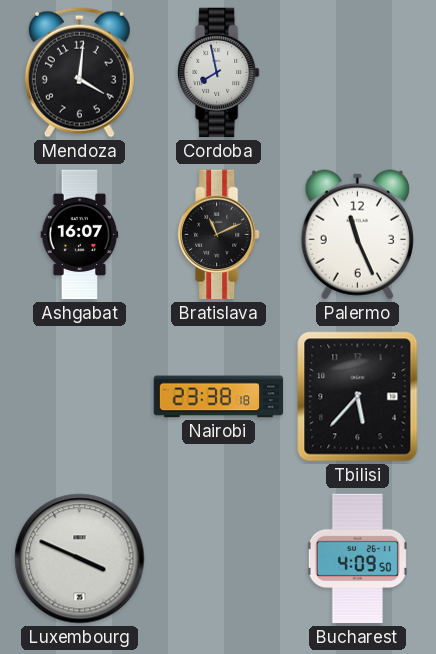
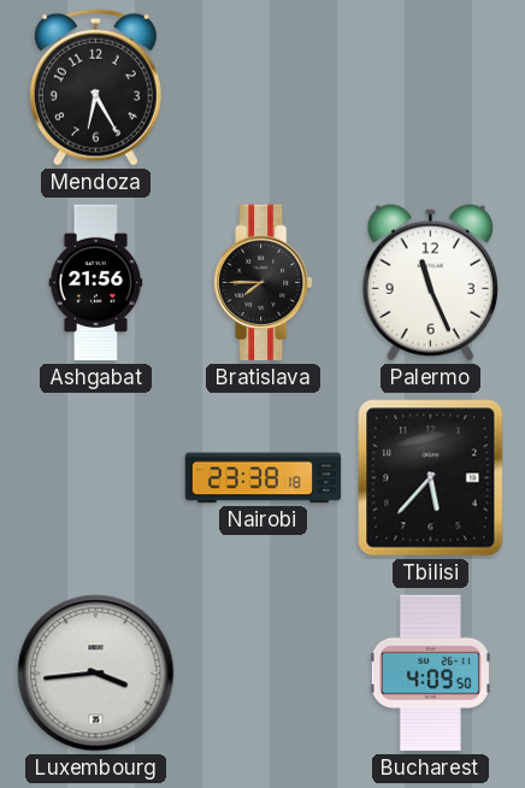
Mendoza: 4:01 -> 6:25 (95, 87)
Cordoba: 7:58 -> none (219, 73)
Ashgabat: 16:07 -> 21:56 (96, 283)
Bratislava: 11:11 -> 7:45 (264, 283)
Luxembourg: 3:49 -> 3:44 (96, 674)
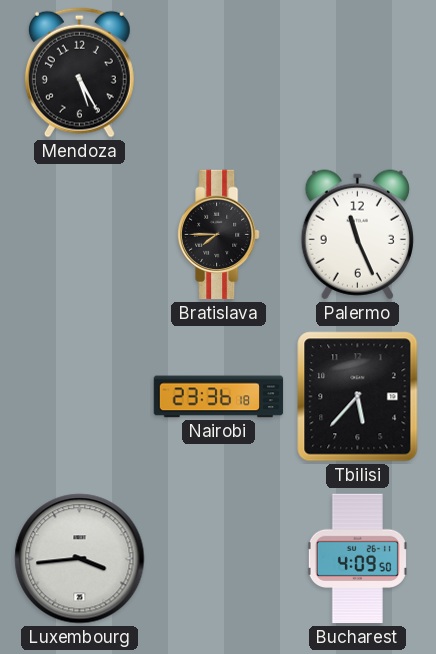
Mendoza: 6:25 -> 5:25 (79, 72)
Ashgabat: 21:56 -> none (96, 283)
Nairobi: 23:38 -> 23:36 (219, 397)
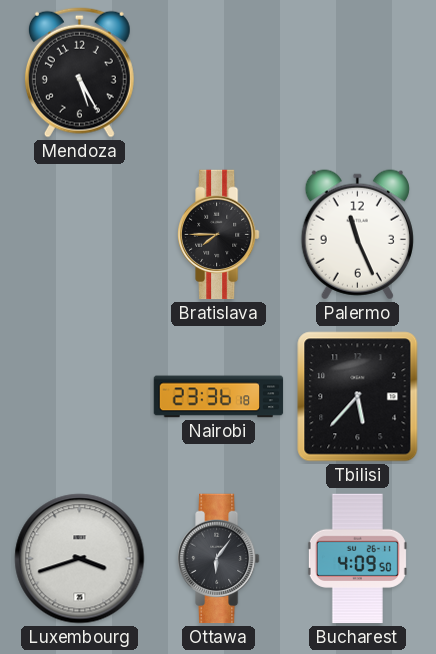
Luxembourg: 3:44 -> 3:42 (80, 559)
Ottawa: none -> 6:06 (219, 559)
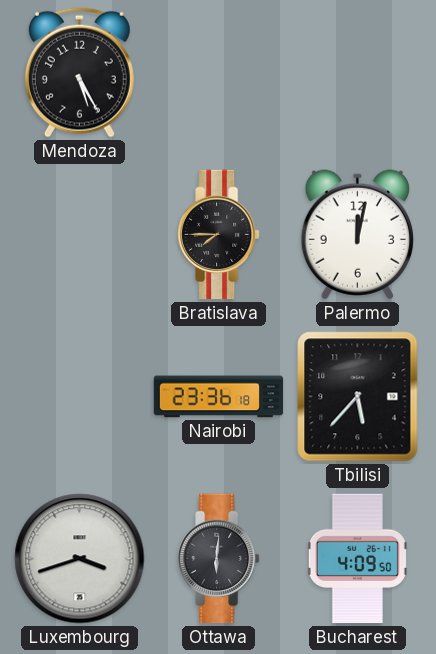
Palermo: 11:26 -> 12:02 (357, 235)
Ottawa: 6:06 -> 6:01 (219, 559)
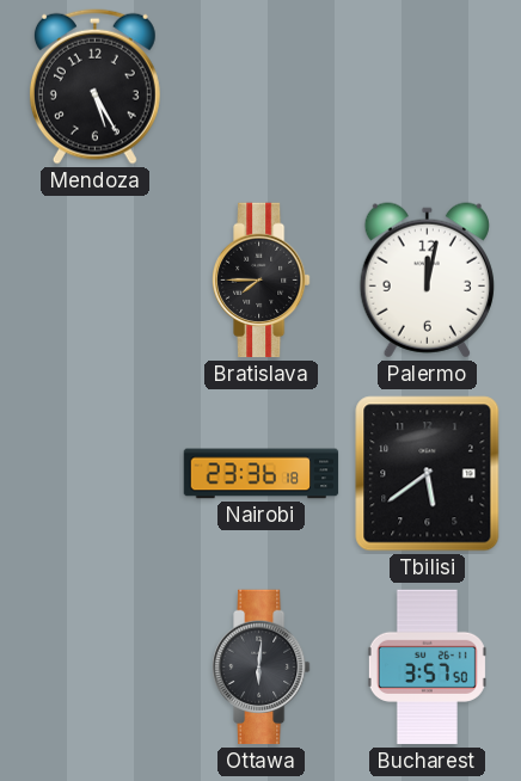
Tbilisi: 5:37 -> 5:39 (428, 474)
Luxembourg: 3:42 -> none (80, 559)
Bucharest: 4:09 -> 3:57 (427, 668)
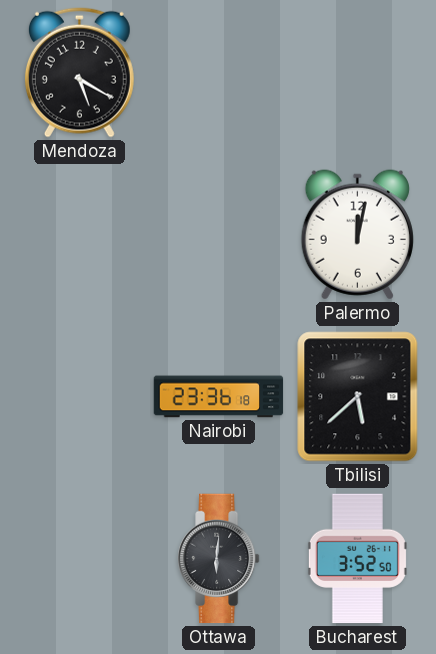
Mendoza: 5:25 -> 5:20 (79, 72)
Bratislava: 7:45 -> none (262, 281)
Tbilisi: 5:39 -> 5:38 (358, 397)
Bucharest: 3:57 -> 3:52 (357, 559)
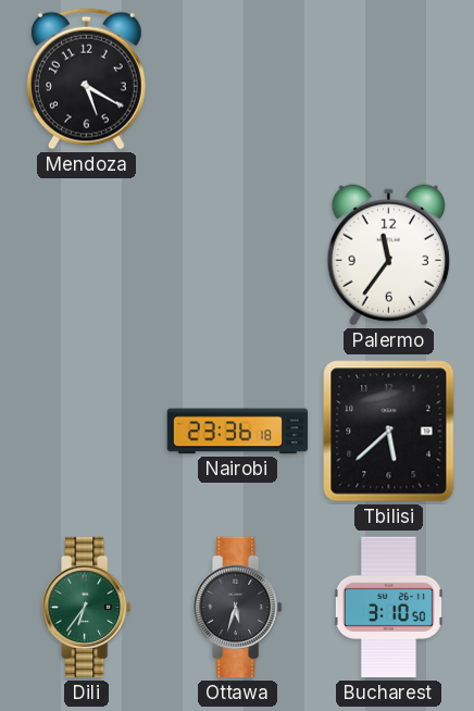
Palermo: 12:02 -> 11:36 (388, 255)
Dili: none -> 6:36 (87, 608)
Ottawa: 6:01 -> 5:33 (238, 608)
Bucharest: 3:52 -> 3:10 (388, 608)
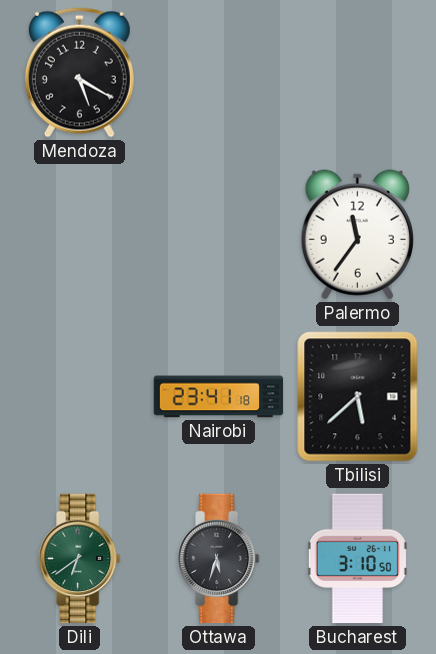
Nairobi: 23:36 -> 23:41 (219, 397)
Dili: 6:36 -> 6:39 (80, 559)
